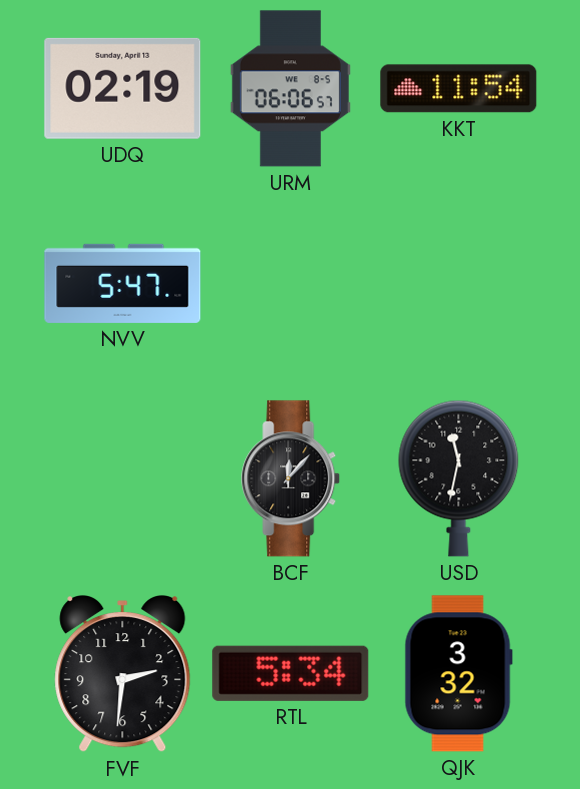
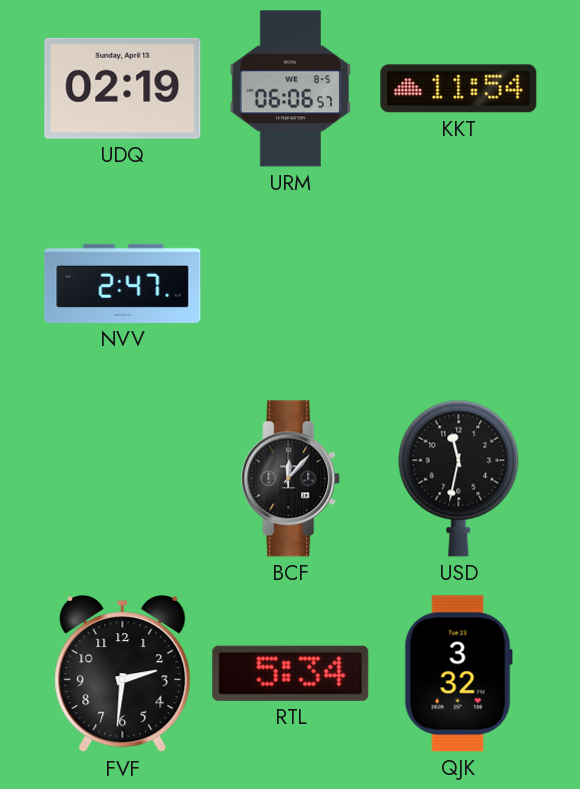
NVV: 5:47 -> 2:47 (123, 283)
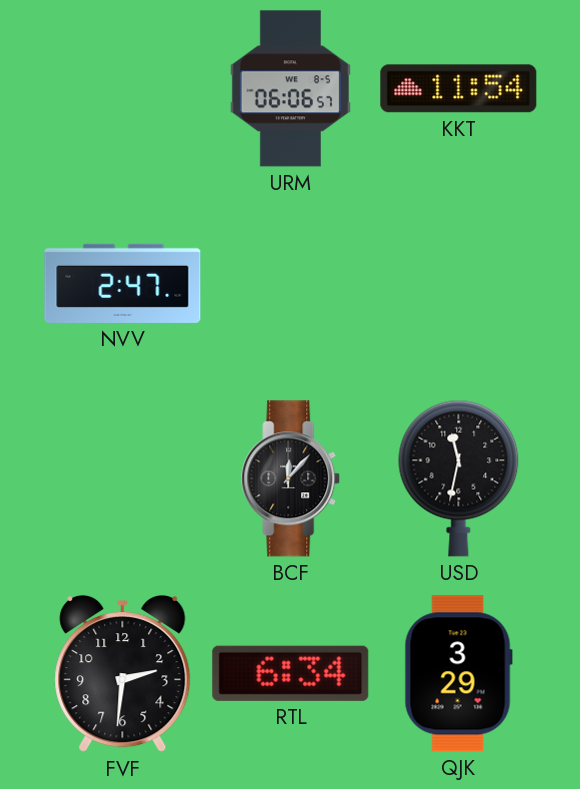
UDQ: 02:19 -> none (123, 88)
RTL: 5:34 -> 6:34 (291, 673)
QJK: 3:32 -> 3:29 (458, 674)
